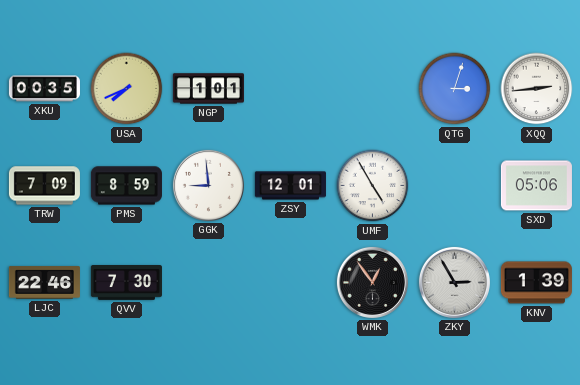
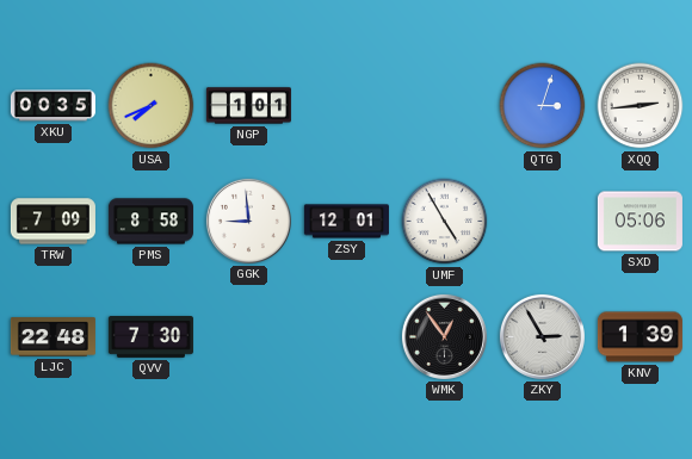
PMS: 8:59 -> 8:58 (150, 222)
LJC: 22:46 -> 22:48 (52, 337)
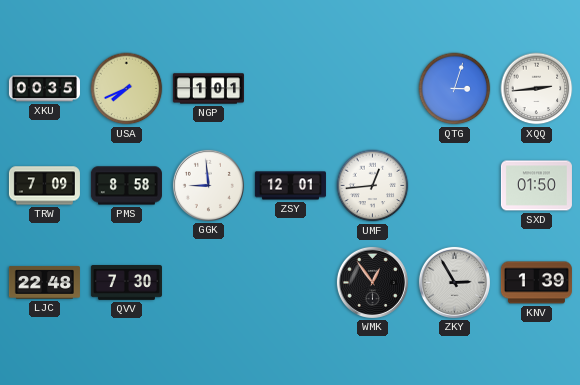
UMF: 4:55 -> 12:44 (373, 186)
SXD: 05:06 -> 01:50 (536, 186)
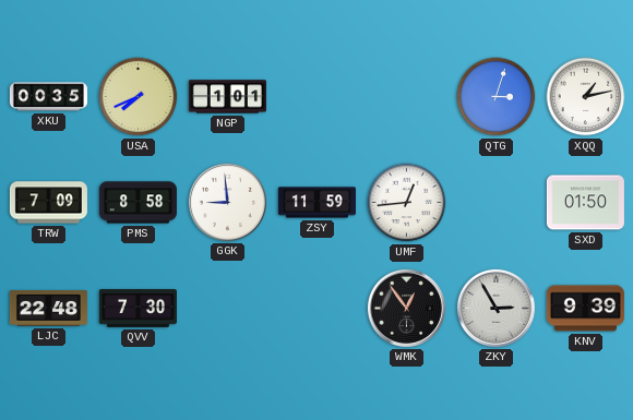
XQQ: 2:44 -> 1:13 (586, 97)
ZSY: 12:01 -> 11:59 (316, 203)
KNV: 1:39 -> 9:39 (585, 309)
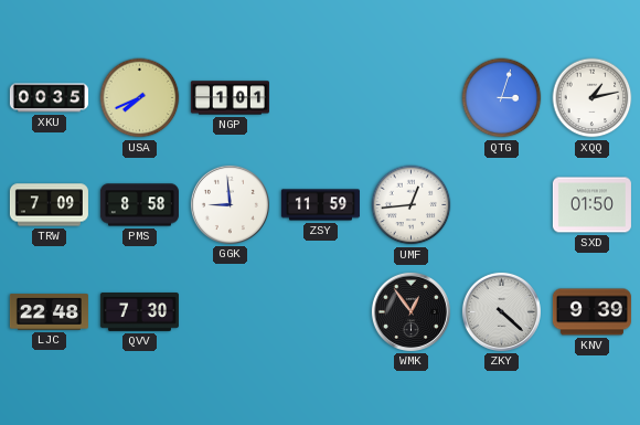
ZKY: 2:55 -> 4:22 (501, 311)
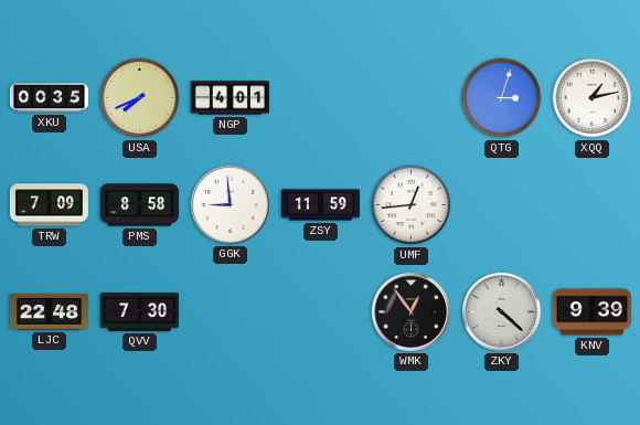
NGP: 1:01 -> 4:01 (230, 98)
SXD: 01:50 -> none (591, 205)
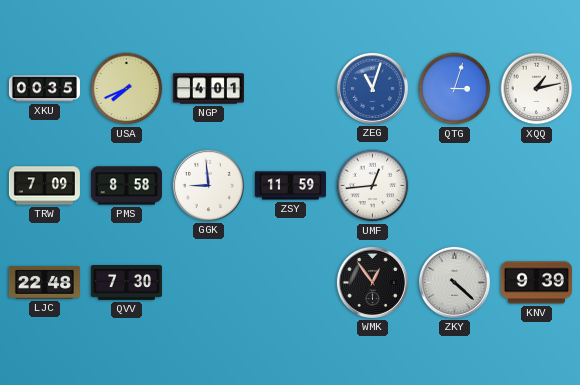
ZEG: none -> 11:03 (372, 88)
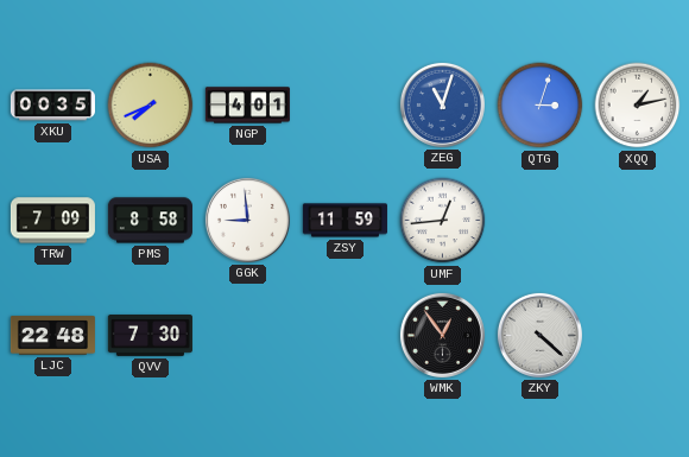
KNV: 9:39 -> none (536, 283)
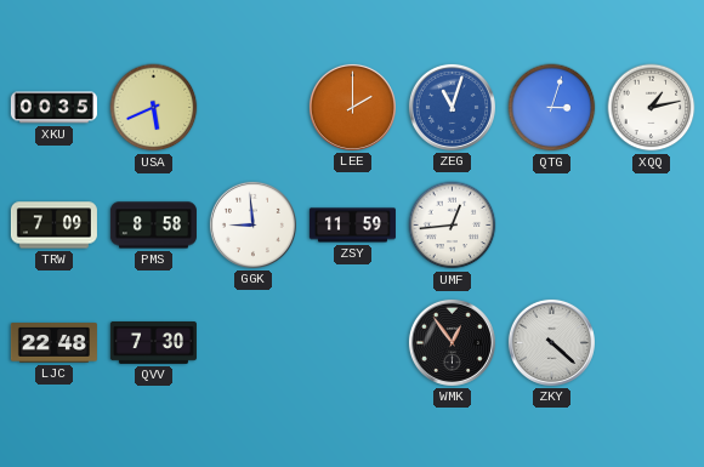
USA: 7:41 -> 5:41 (154, 108)
NGP: 4:01 -> none (247, 106)
LEE: none -> 2:00 (352, 107)
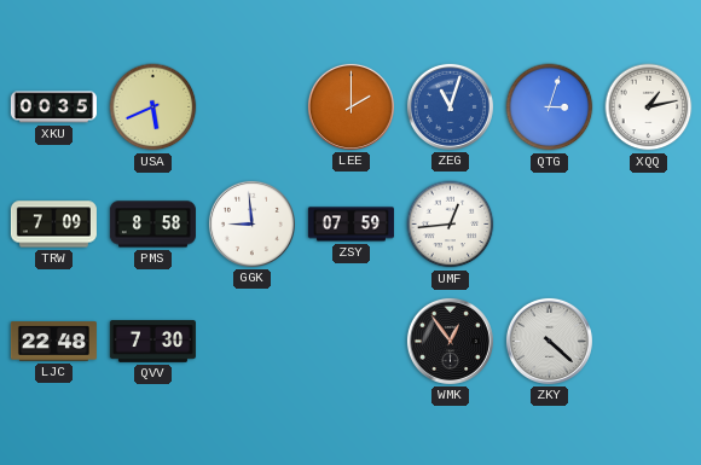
ZSY: 11:59 -> 07:59 (350, 225)
